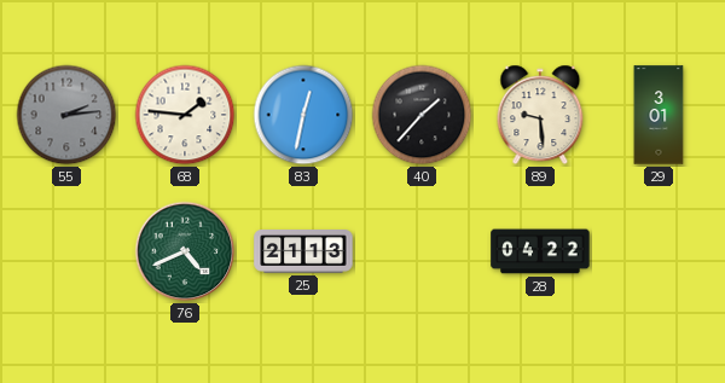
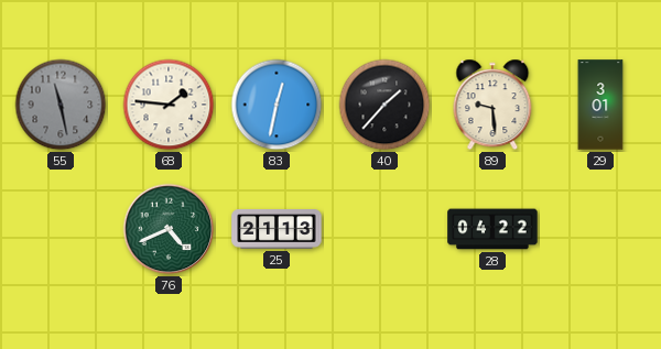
55: 2:14 -> 11:28 (61, 105)
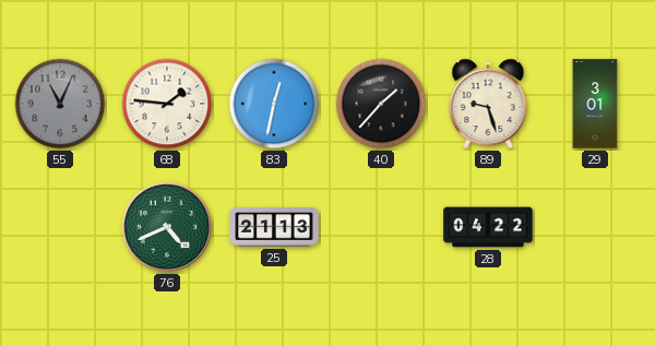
55: 11:28 -> 11:04 (60, 104)
89: 9:29 -> 9:27 (488, 104)
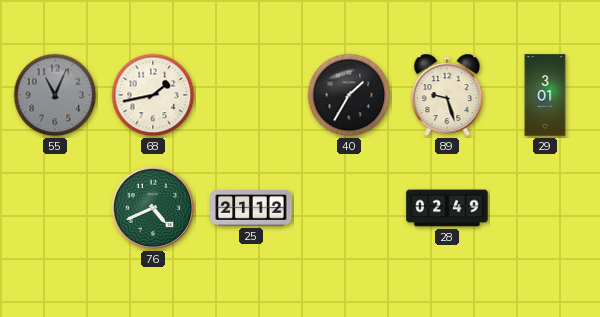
68: 1:46 -> 1:43 (153, 95)
83: 12:32 -> none (274, 104)
40: 1:37 -> 1:35 (349, 95)
25: 21:13 -> 21:12 (251, 209)
28: 04:22 -> 02:49 (447, 208)
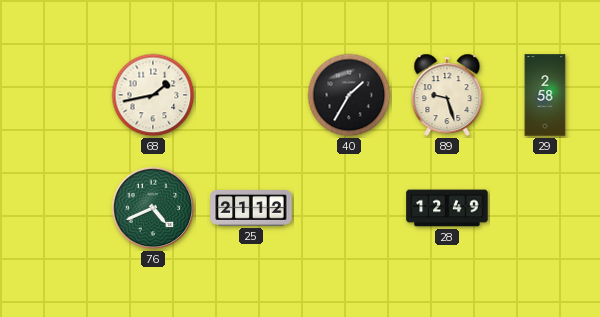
55: 11:04 -> none (55, 95)
29: 3:01 -> 2:58 (545, 95)
28: 02:49 -> 12:49 (447, 208)
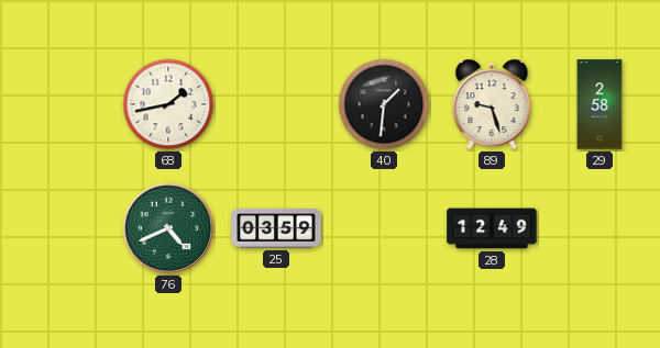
40: 1:35 -> 1:31 (384, 104)
25: 21:12 -> 03:59 (276, 229)
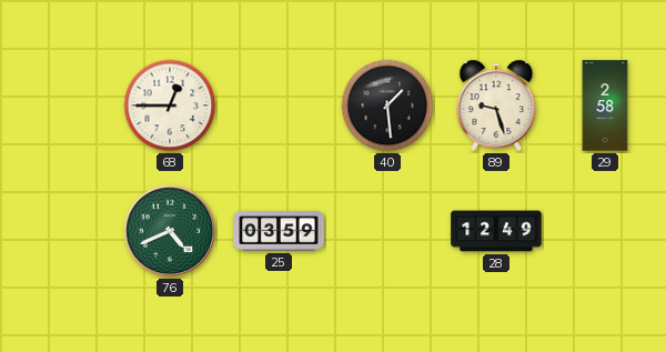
68: 1:43 -> 12:45 (170, 105)
40: 1:31 -> 1:29 (387, 105)
